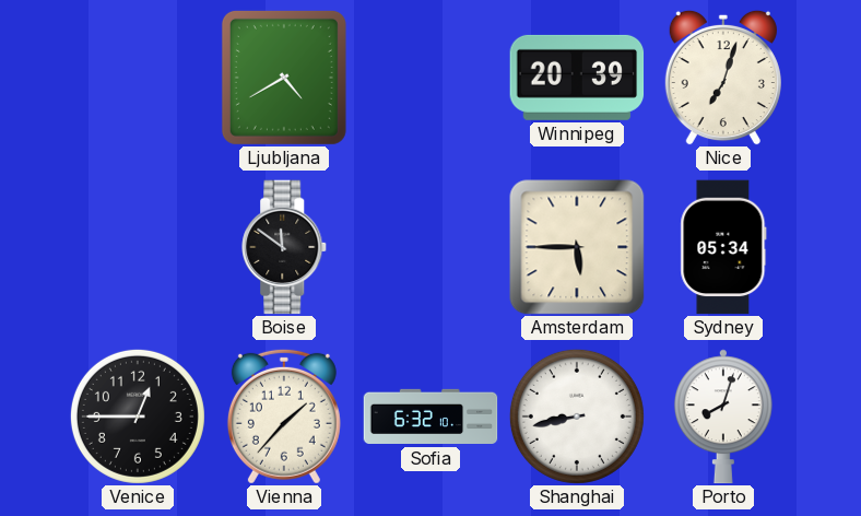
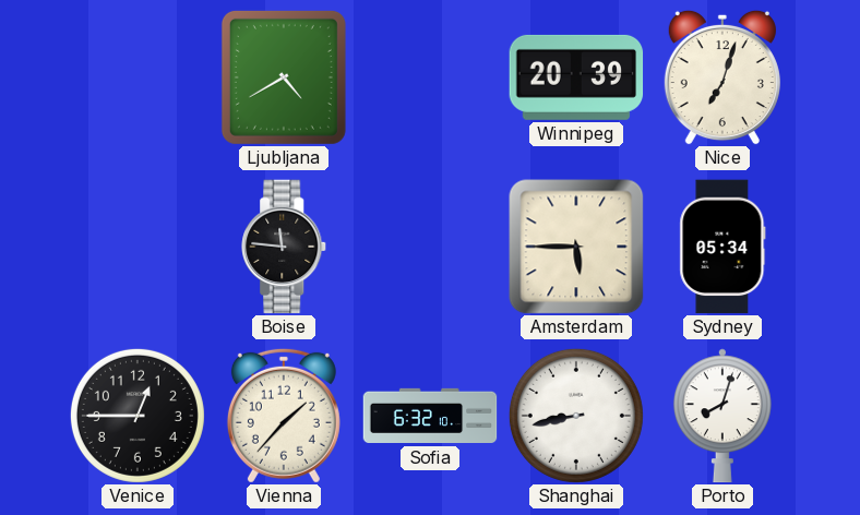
Boise: 11:51 -> 11:46 (285, 247)
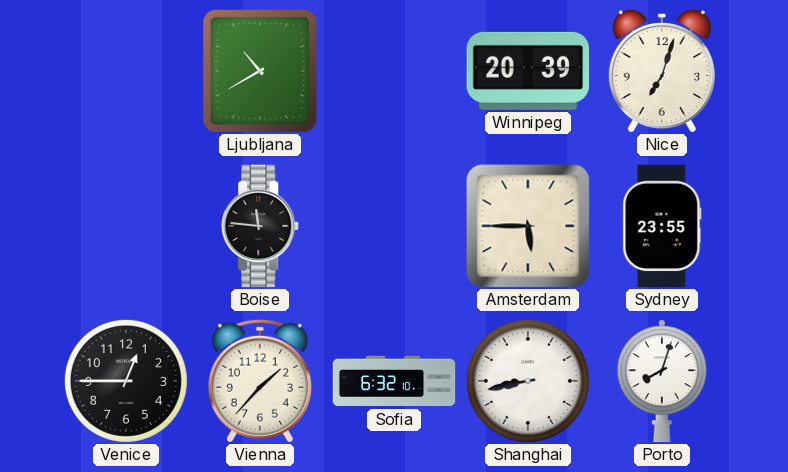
Ljubljana: 4:40 -> 10:40 (260, 71)
Sydney: 05:34 -> 23:55 (662, 226)
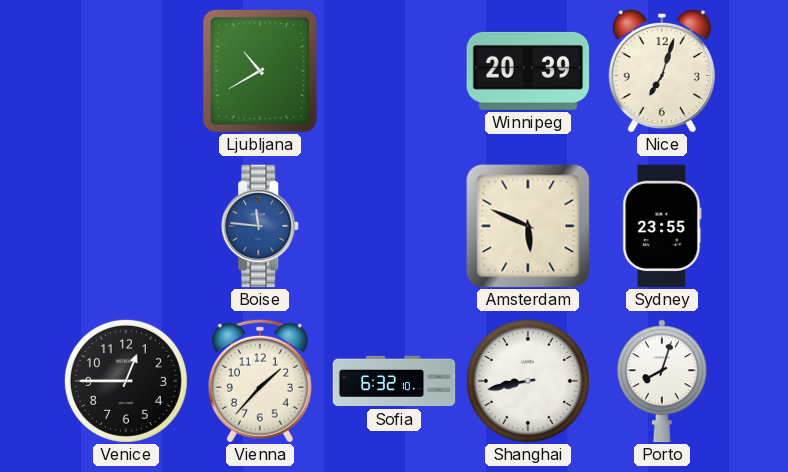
Boise dial: black -> blue (261, 226)
Amsterdam: 5:45 -> 5:49 (528, 226)
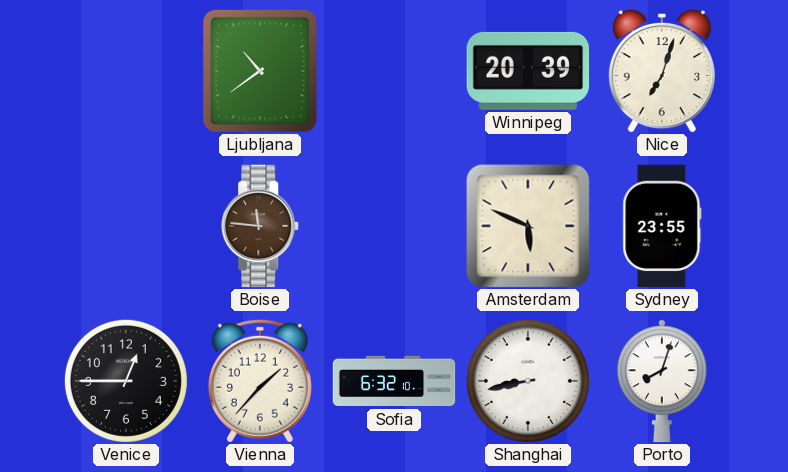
Ljubljana: 10:40 -> 10:39 (260, 71)
Boise dial: blue -> brown (261, 226)
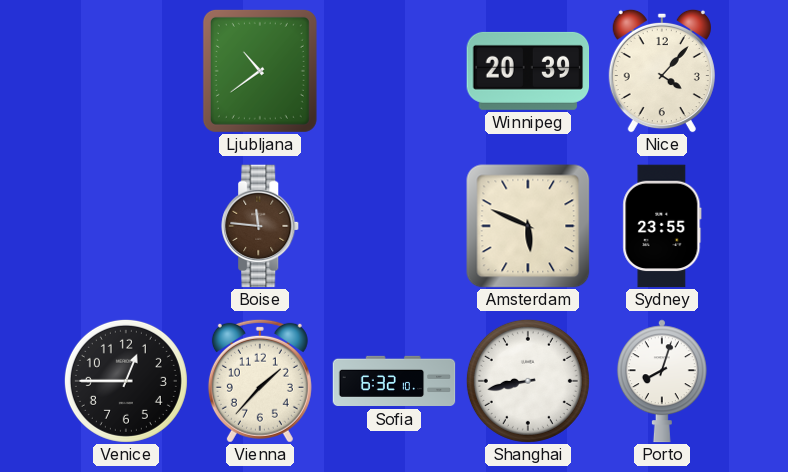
Nice: 7:03 -> 4:07 (662, 71)
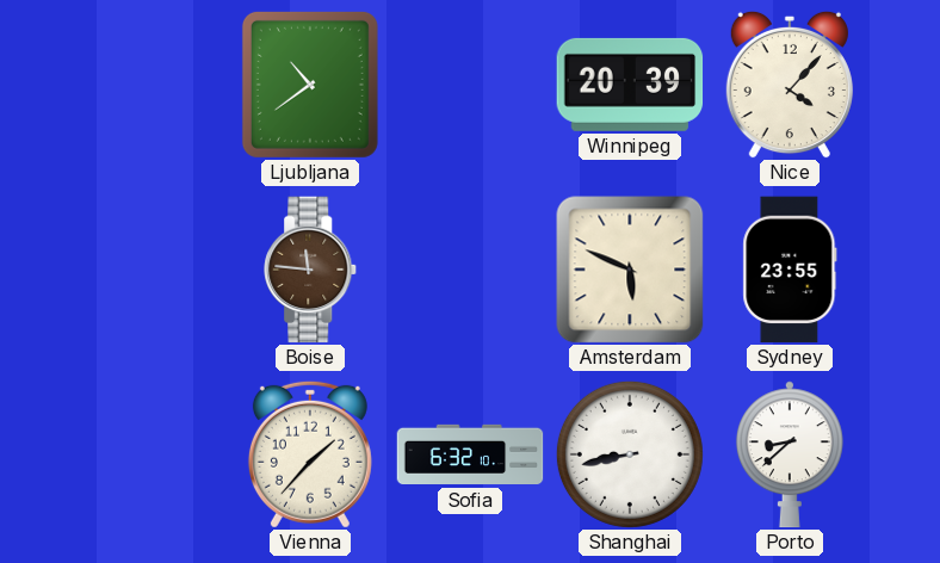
Venice: 12:45 -> none (126, 381)
Porto: 8:03 -> 8:38 (790, 454)
